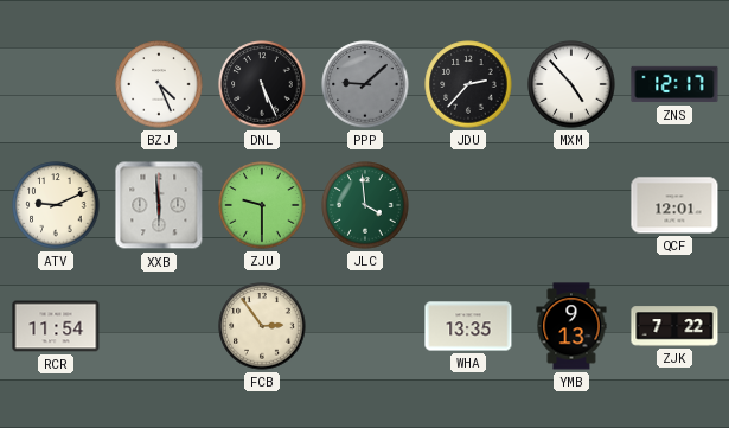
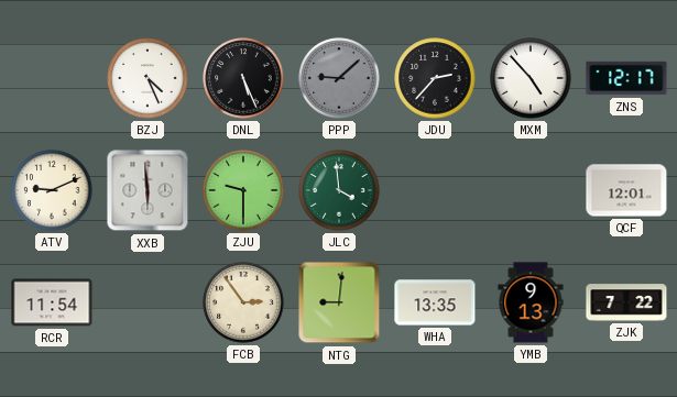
NTG: none -> 9:01 (339, 302)
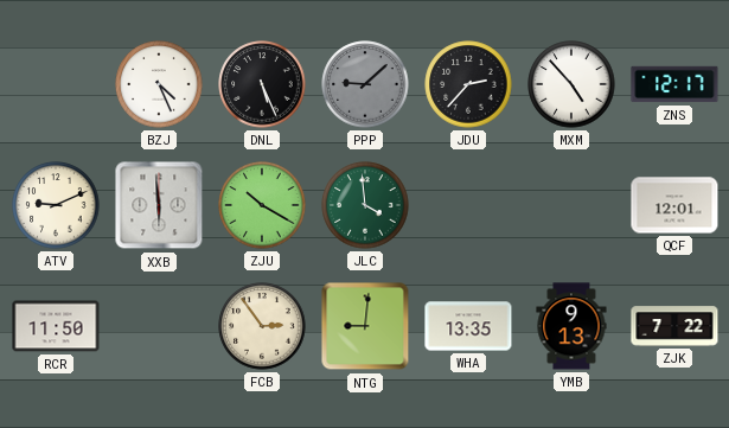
ZJU: 9:30 -> 10:20 (262, 205)
RCR: 11:54 -> 11:50 (56, 326)
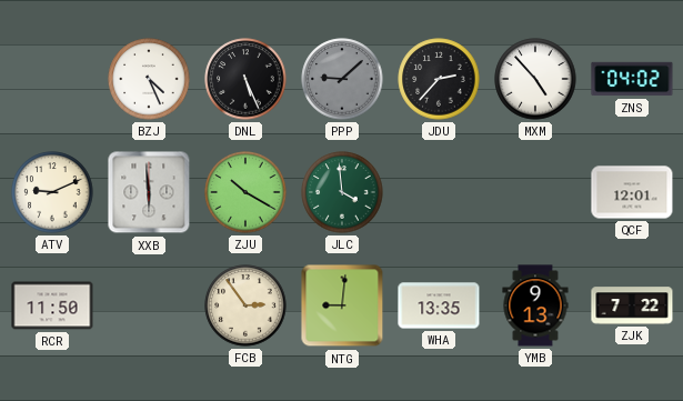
ZNS: 12:17 -> 04:02 (632, 79)
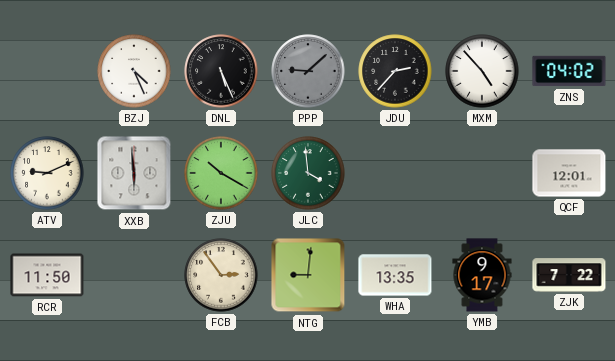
YMB: 9:13 -> 9:17 (482, 275)
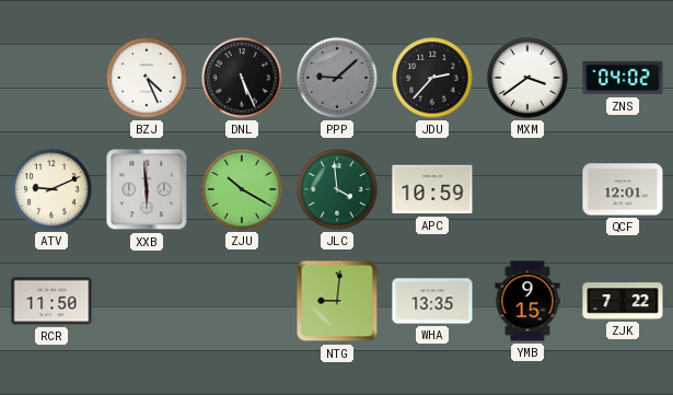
MXM: 4:53 -> 3:39 (527, 78)
APC: none -> 10:59 (432, 189)
FCB: 2:54 -> none (221, 275)
YMB: 9:17 -> 9:15 (527, 301)
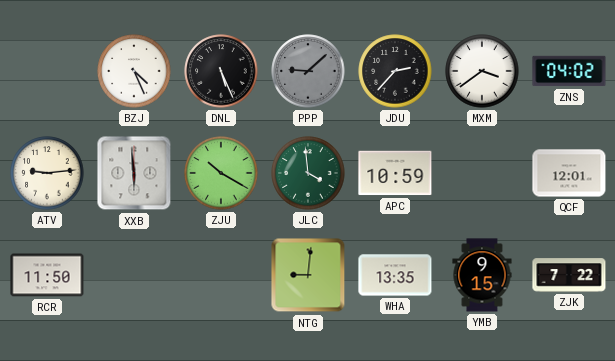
ATV: 9:11 -> 9:14 (47, 173)
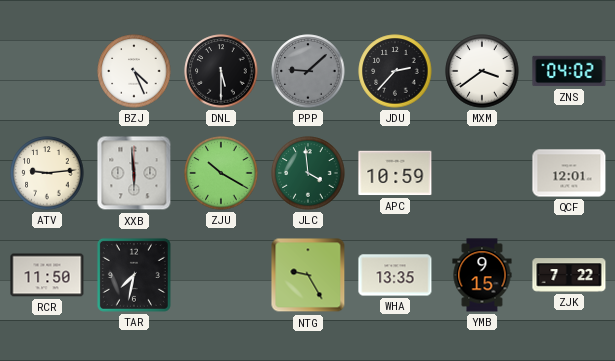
DNL: 5:26 -> 5:30 (221, 71)
TAR: none -> 7:32 (134, 275)
NTG: 9:01 -> 9:25 (308, 275)
